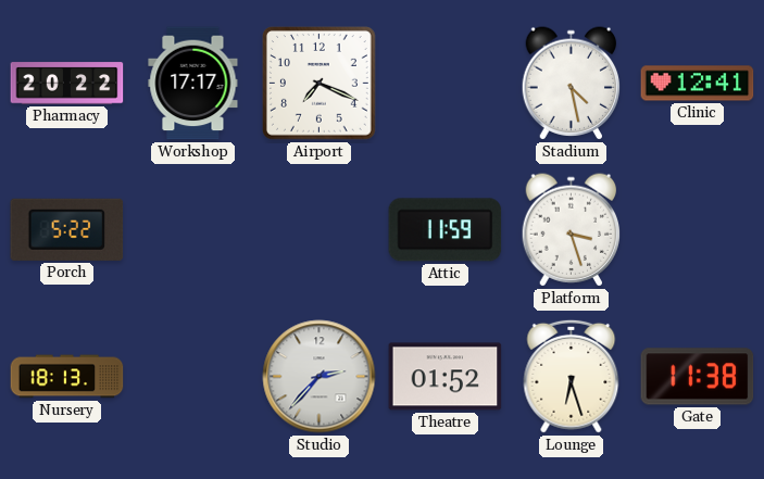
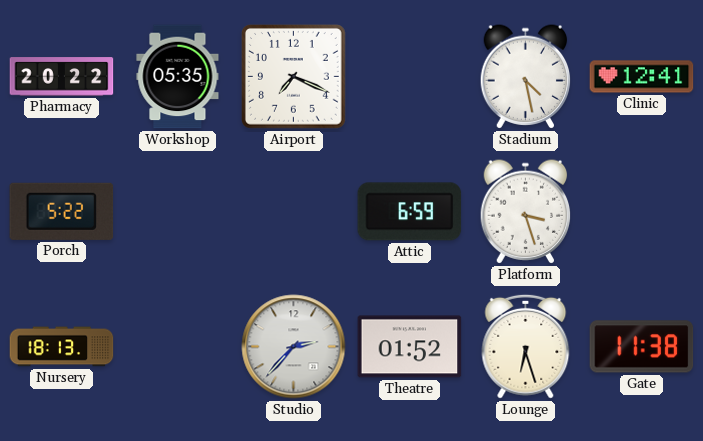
Workshop: 17:17 -> 05:35 (178, 77)
Attic: 11:59 -> 6:59 (410, 212)
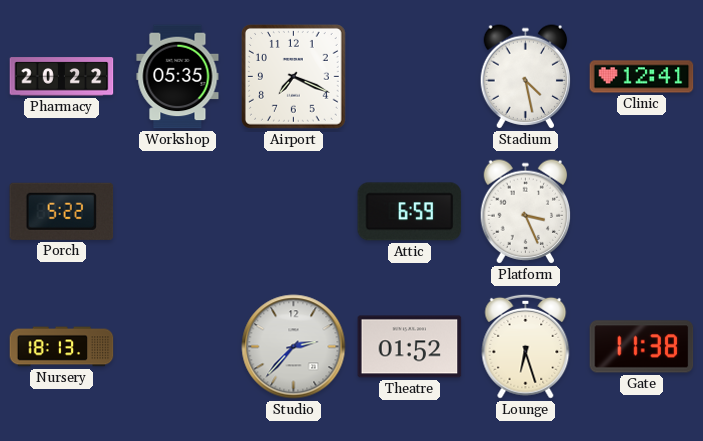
Platform: 3:27 -> 3:26 (526, 212)
